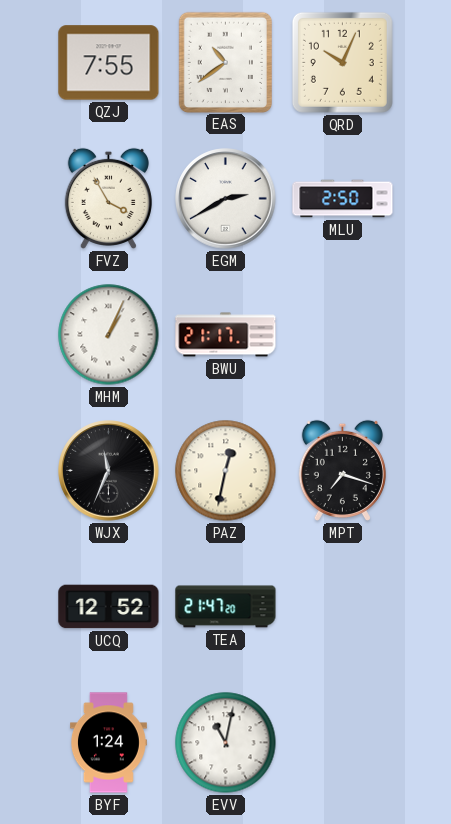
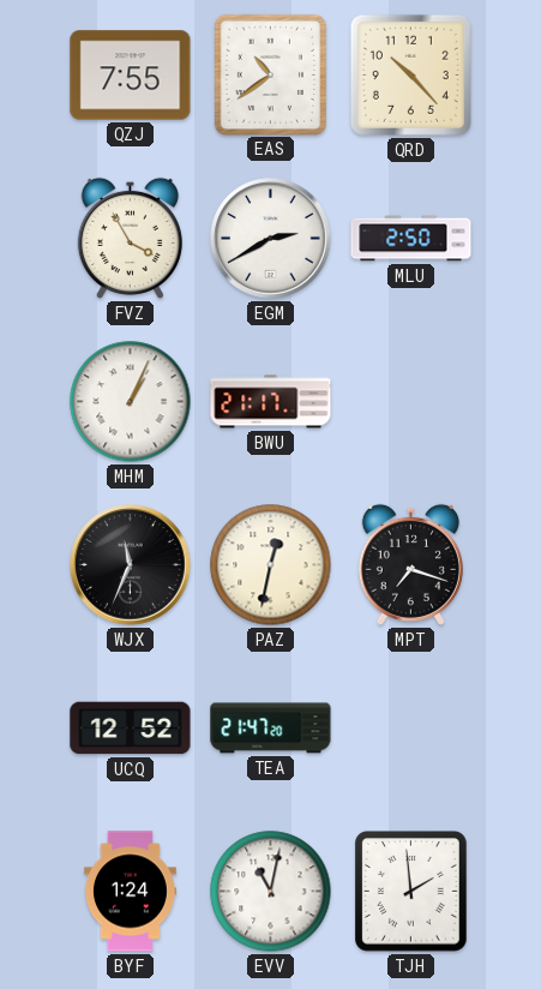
QRD: 10:04 -> 10:23 (410, 74)
TJH: none -> 1:59 (411, 892)
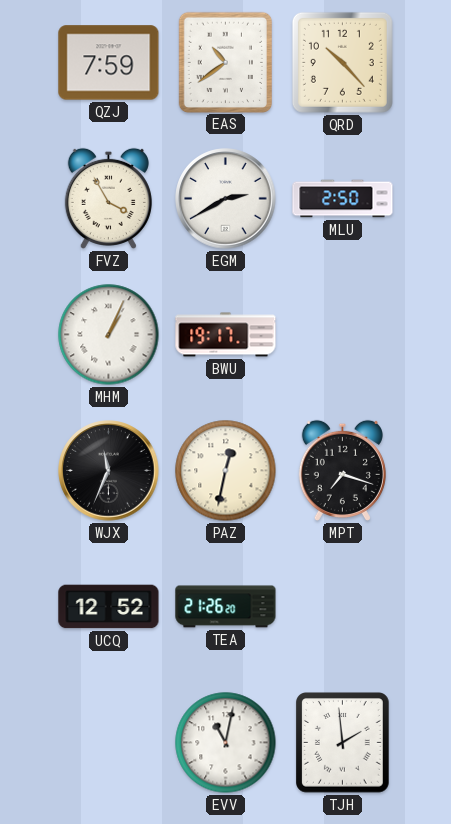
QZJ: 7:55 -> 7:59 (109, 63)
BWU: 21:17 -> 19:17 (226, 335)
TEA: 21:47 -> 21:26 (226, 607)
BYF: 1:24 -> none (130, 892)
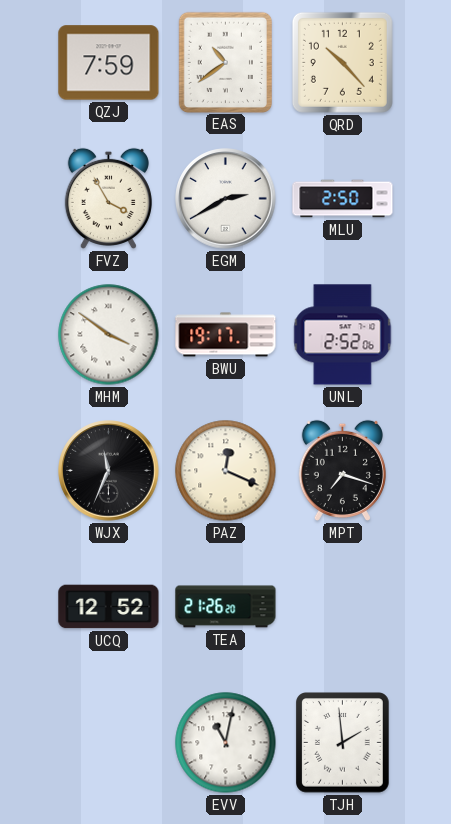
MHM: 1:04 -> 3:51 (109, 335)
UNL: none -> 2:52 (343, 335)
PAZ: 12:32 -> 12:19 (226, 471)
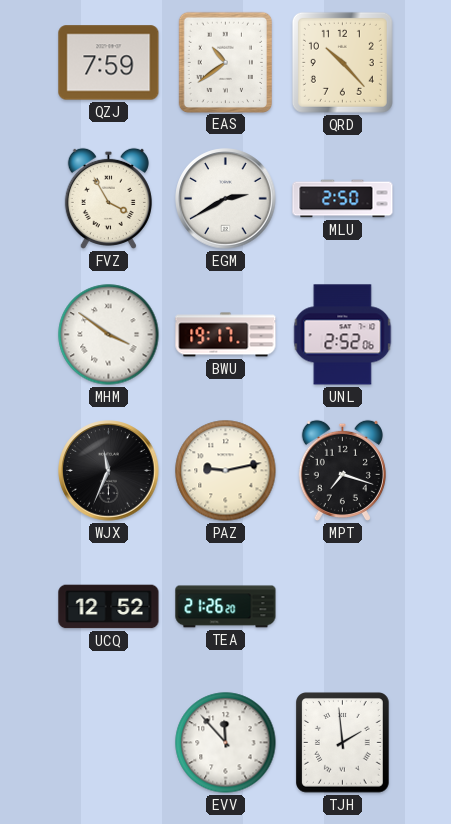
PAZ: 12:19 -> 9:13 (226, 471)
EVV: 11:02 -> 11:53 (226, 743)
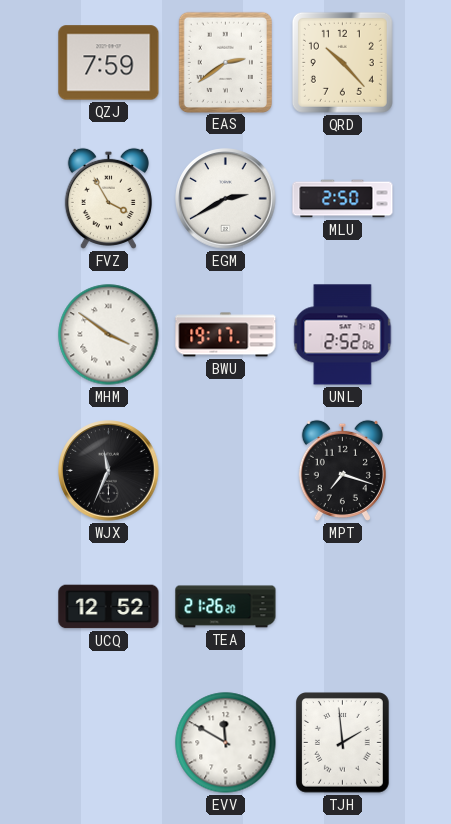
EAS: 10:39 -> 2:39 (225, 62)
PAZ: 9:13 -> none (226, 471)
EVV: 11:53 -> 11:50 (226, 743)
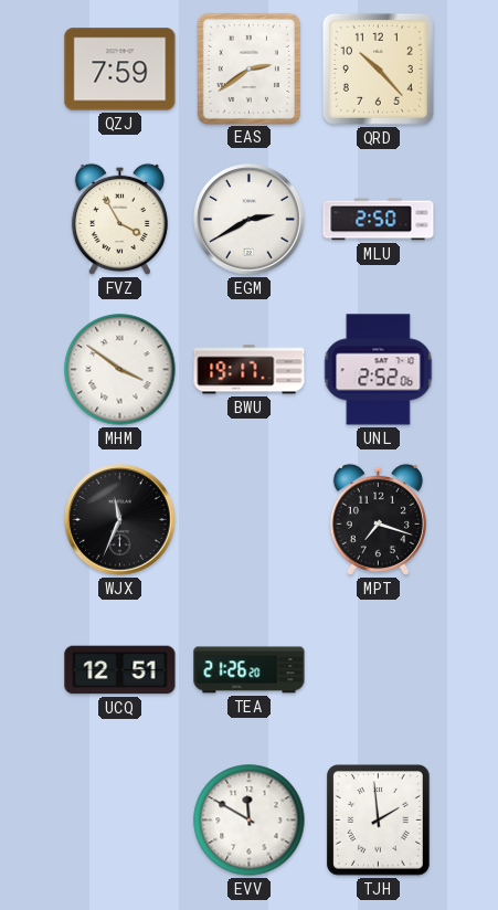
UCQ: 12:52 -> 12:51 (120, 670)
